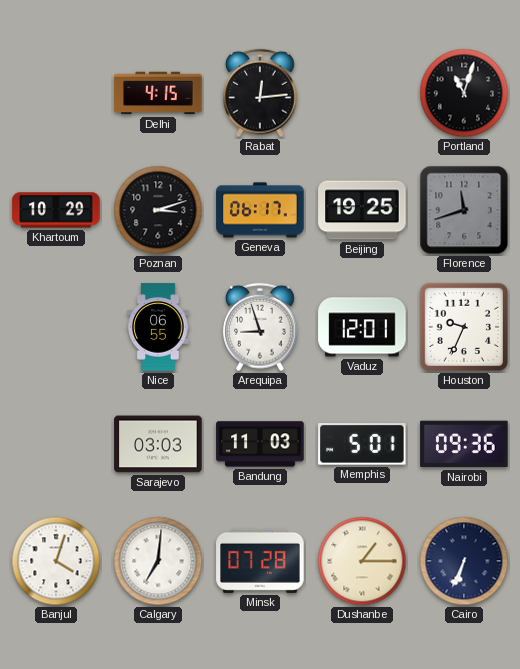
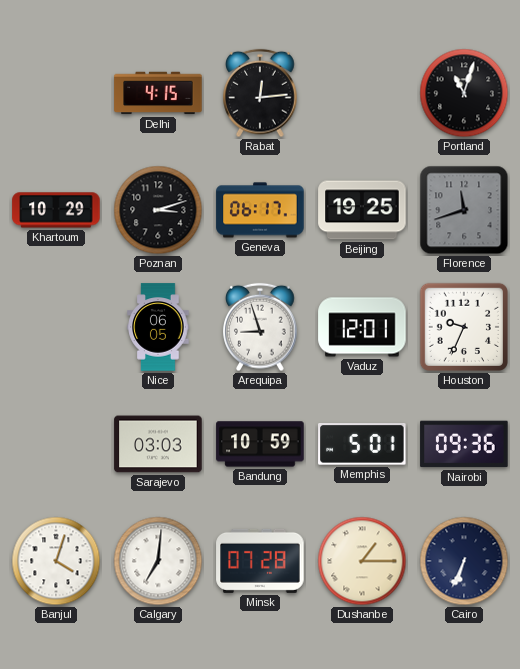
Nice: 06:55 -> 06:05 (158, 327)
Bandung: 11:03 -> 10:59 (260, 444)
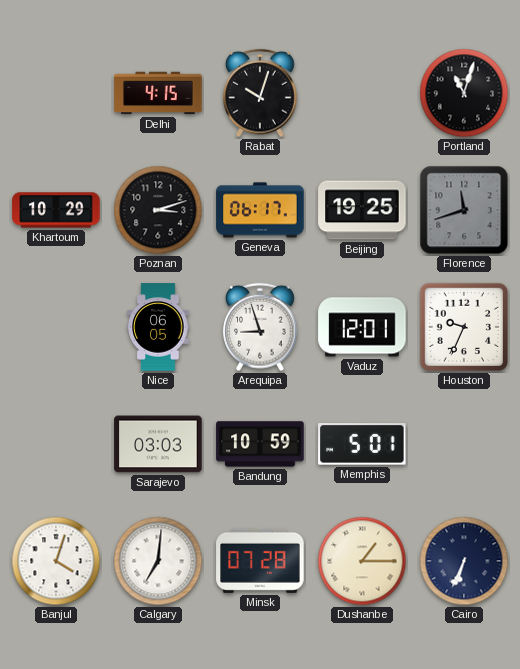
Rabat: 12:14 -> 10:03 (260, 93)
Nairobi: 09:36 -> none (464, 444)
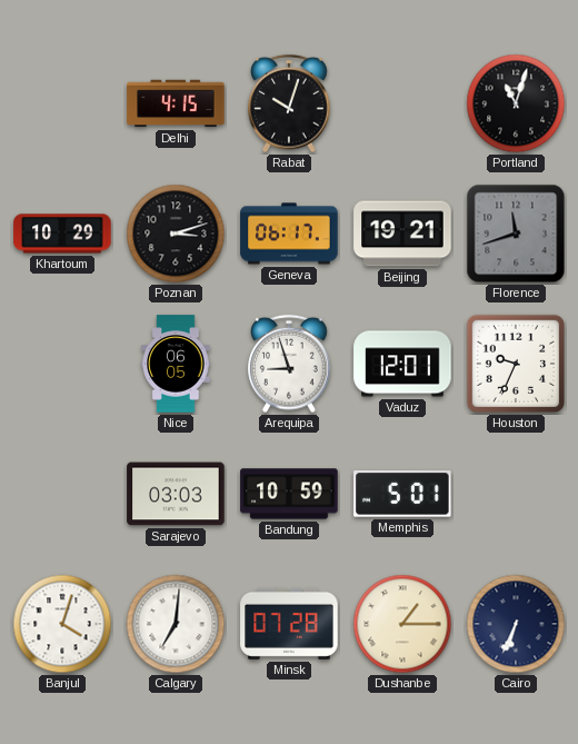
Beijing: 19:25 -> 19:21 (402, 234)
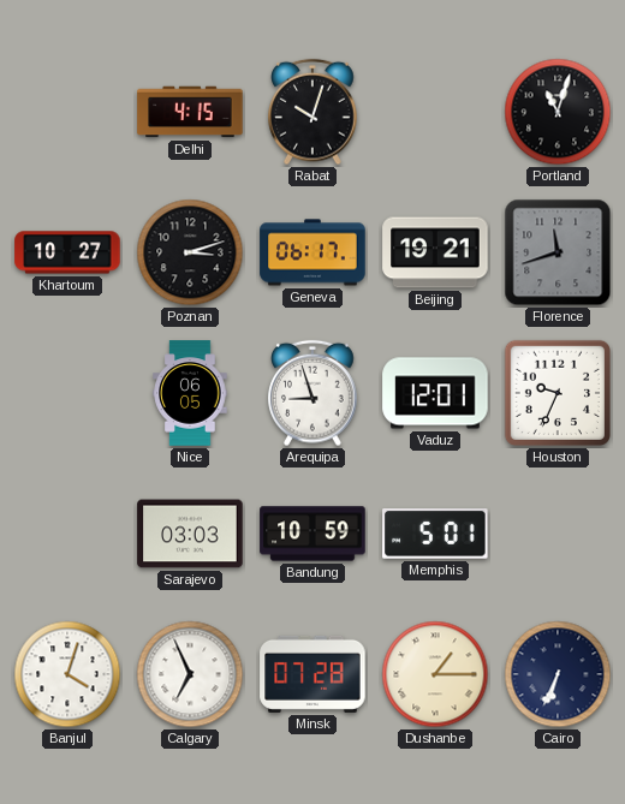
Khartoum: 10:29 -> 10:27 (67, 252)
Calgary: 7:01 -> 6:56 (190, 674)
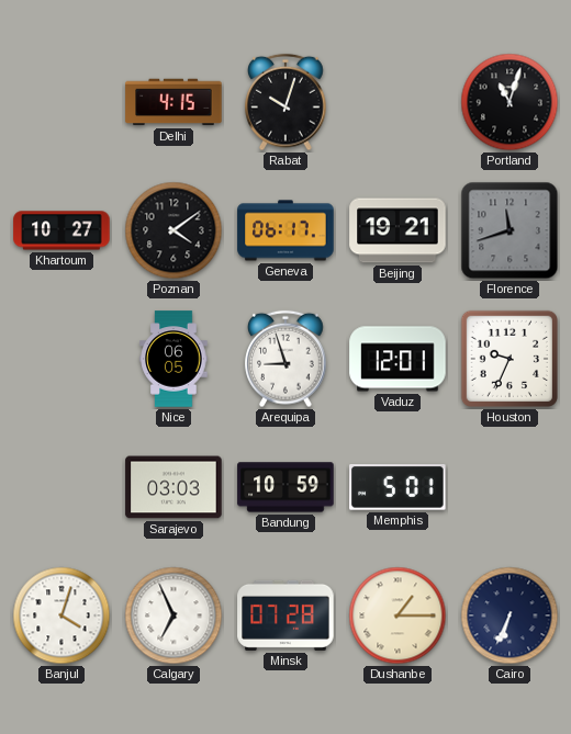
Poznan: 3:12 -> 4:09 (173, 230)
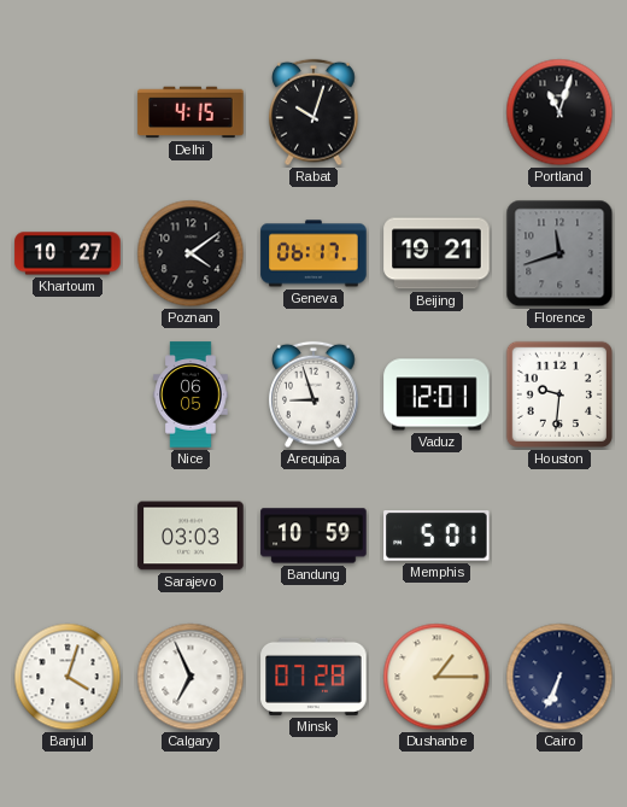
Houston: 9:34 -> 9:31 (559, 394)
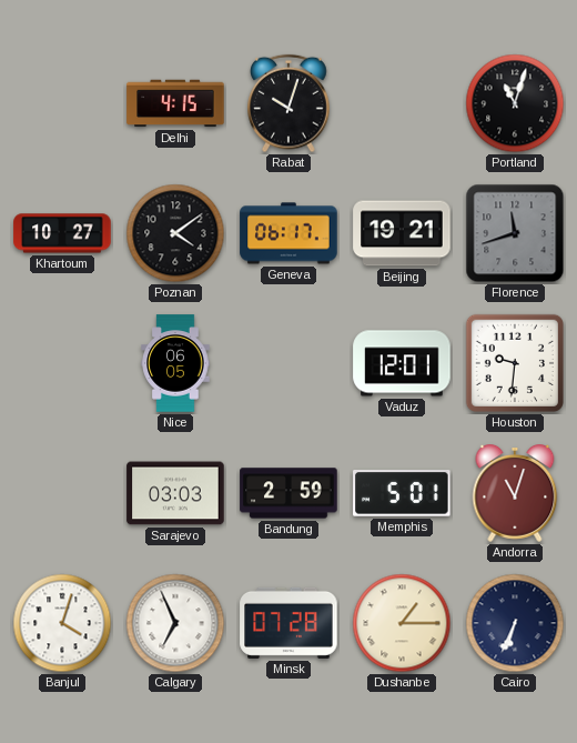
Arequipa: 8:57 -> none (313, 394)
Bandung: 10:59 -> 2:59 (288, 493)
Andorra: none -> 11:03 (515, 494)
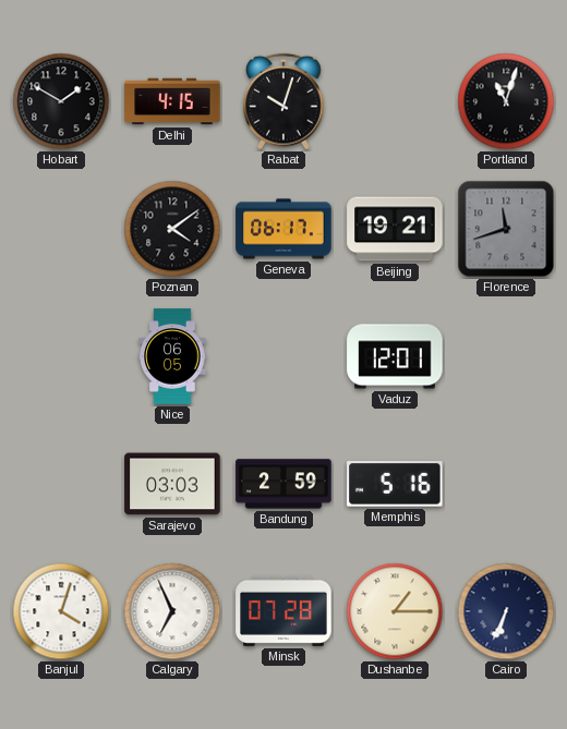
Hobart: none -> 1:50 (61, 101)
Khartoum: 10:27 -> none (62, 233)
Houston: 9:31 -> none (515, 363)
Memphis: 5:01 -> 5:16 (395, 484)
Andorra: 11:03 -> none (515, 494)
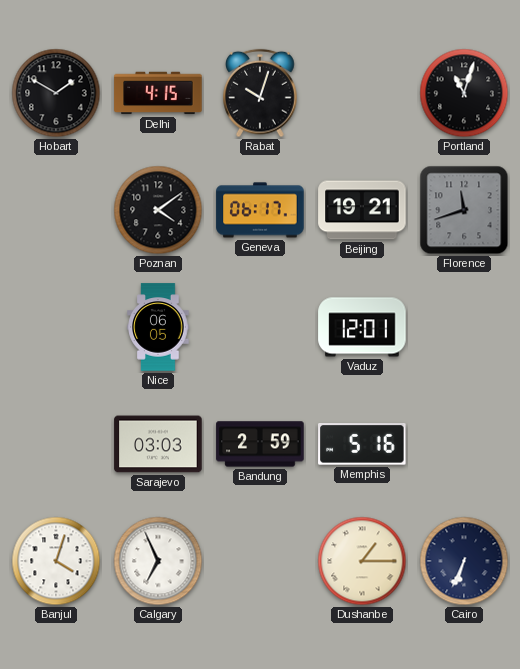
Minsk: 07:28 -> none (283, 611)
